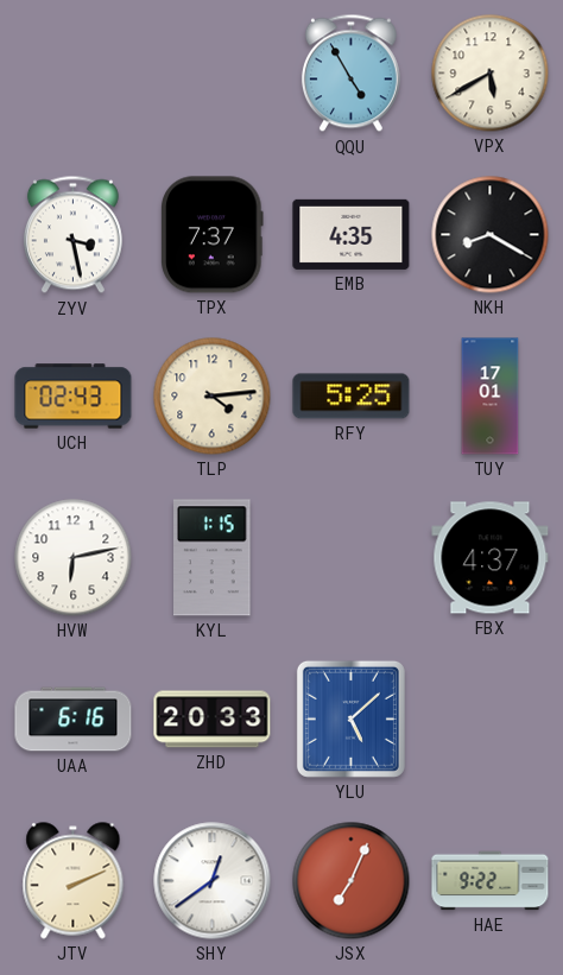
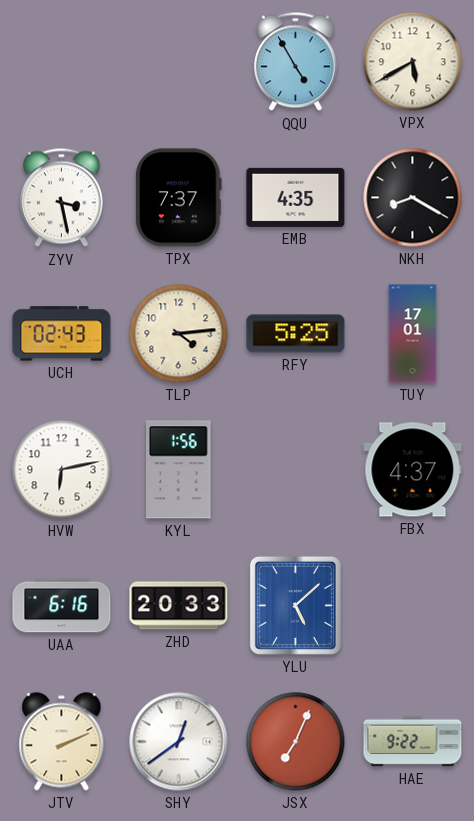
KYL: 1:15 -> 1:56 (179, 470)
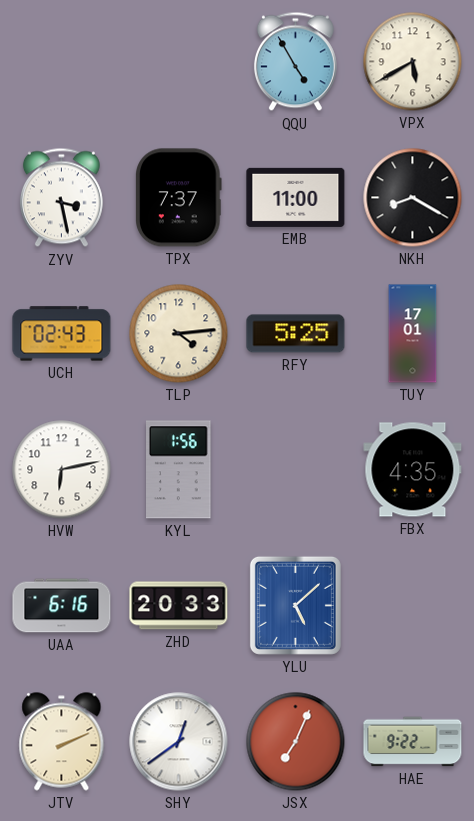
EMB: 4:35 -> 11:00 (296, 197)
FBX: 4:37 -> 4:35 (413, 470)
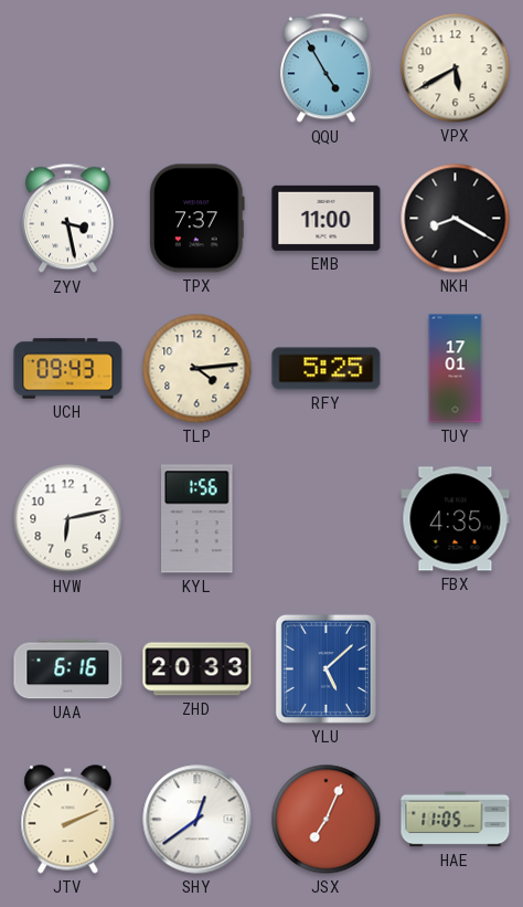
UCH: 02:43 -> 09:43 (68, 369)
HAE: 9:22 -> 11:05 (456, 820)
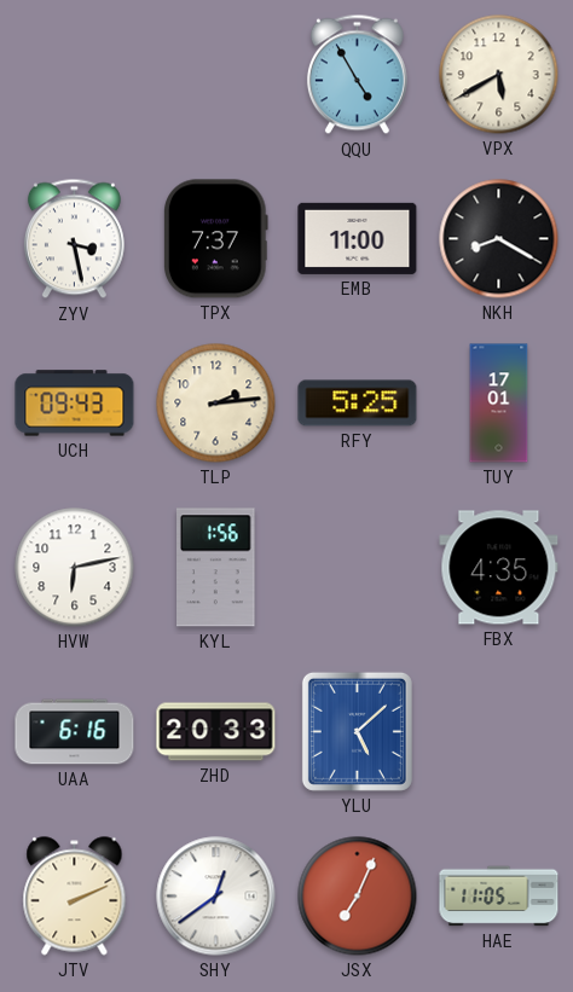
TLP: 4:14 -> 2:14 (216, 404)
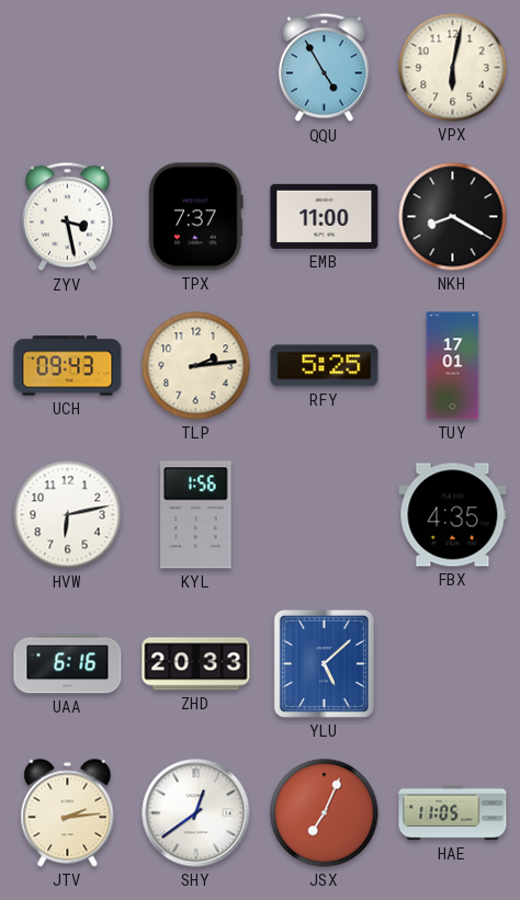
VPX: 5:40 -> 6:02 (453, 68)
JTV: 2:11 -> 2:14 (68, 813)
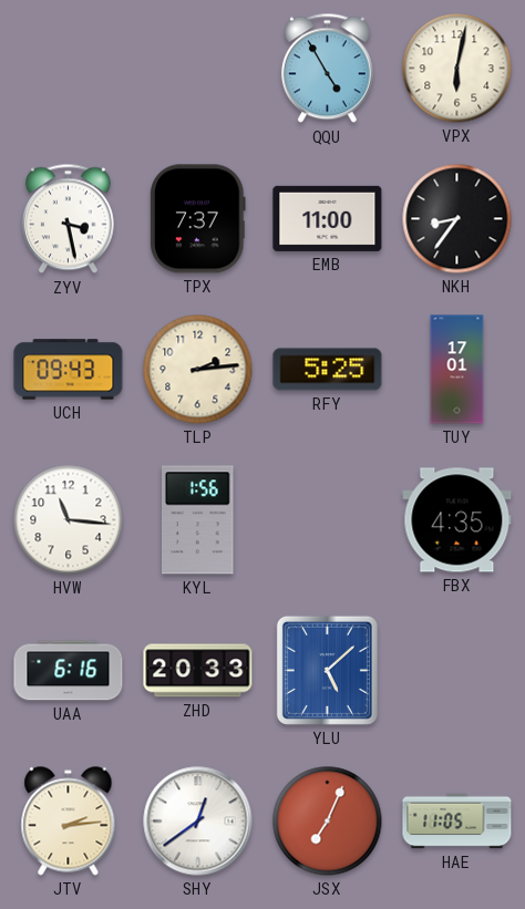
NKH: 8:20 -> 8:36 (457, 219)
HVW: 6:13 -> 11:16 (69, 520)
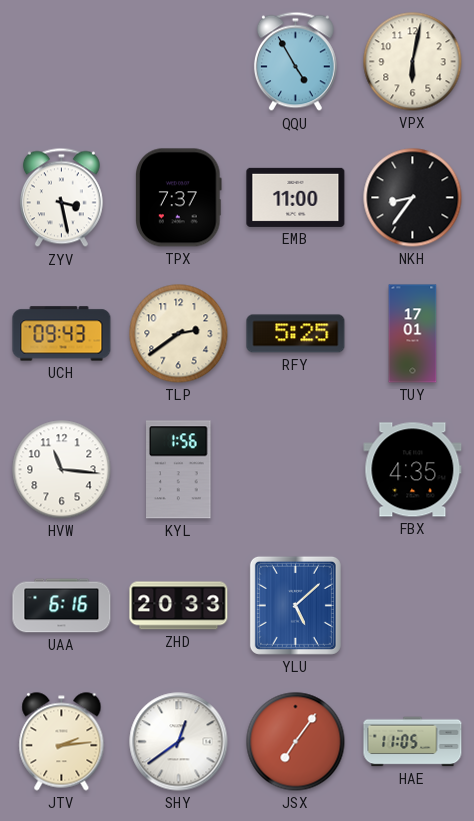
TLP: 2:14 -> 2:39 (179, 334)
JSX: 7:04 -> 7:06 (296, 742)
